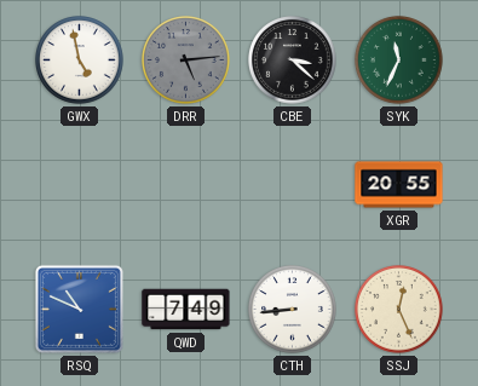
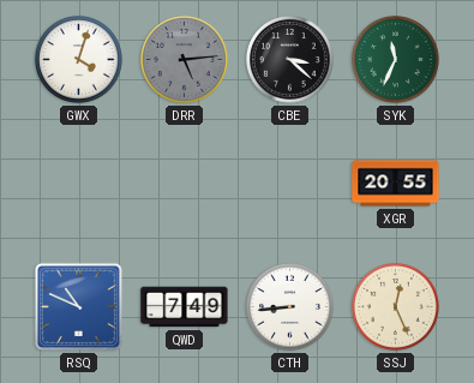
GWX: 4:58 -> 4:03 (79, 60)
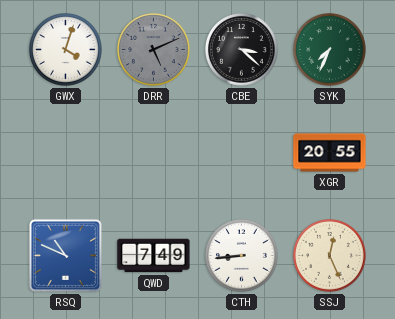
DRR: 5:14 -> 5:11 (154, 50)
SYK: 11:34 -> 7:34 (330, 50)
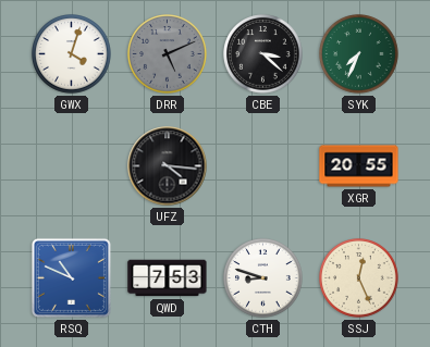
UFZ: none -> 4:16 (168, 166)
QWD: 7:49 -> 7:53 (168, 278)
CTH: 8:44 -> 8:48 (263, 278)
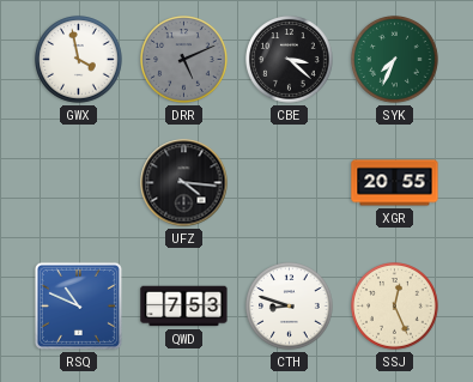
GWX: 4:03 -> 3:58 (79, 60)
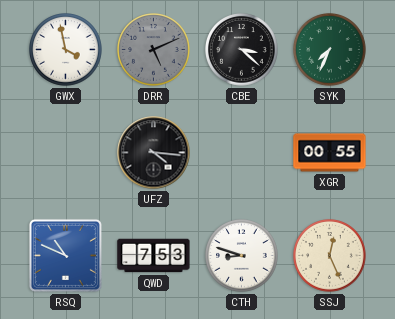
XGR: 20:55 -> 00:55 (330, 153)
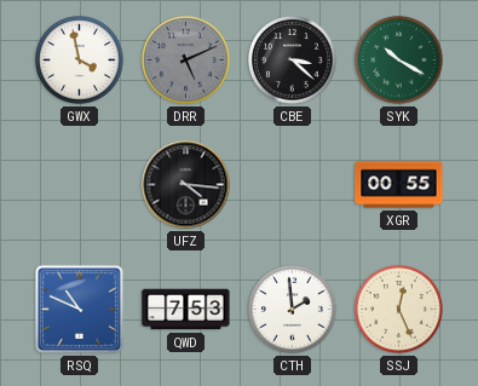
SYK: 7:34 -> 10:20 (399, 61)
CTH: 8:48 -> 1:59 (293, 310)
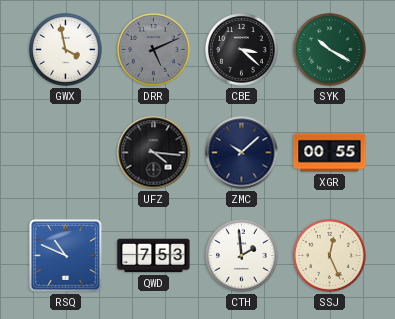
ZMC: none -> 10:08 (242, 153)
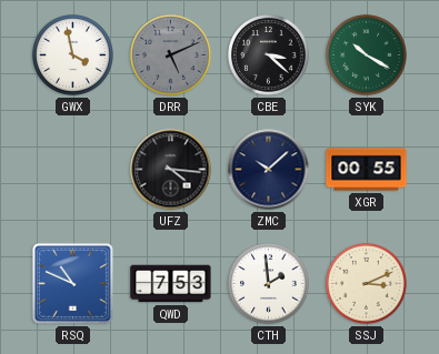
SSJ: 12:26 -> 3:11 (367, 284)
